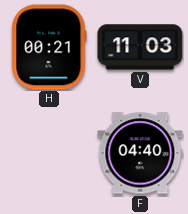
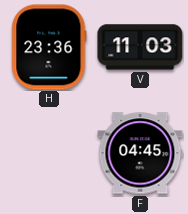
H: 00:21 -> 23:36 (49, 47)
F: 04:40 -> 04:45 (140, 153)
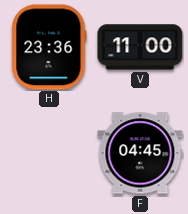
V: 11:03 -> 11:00 (140, 47)
